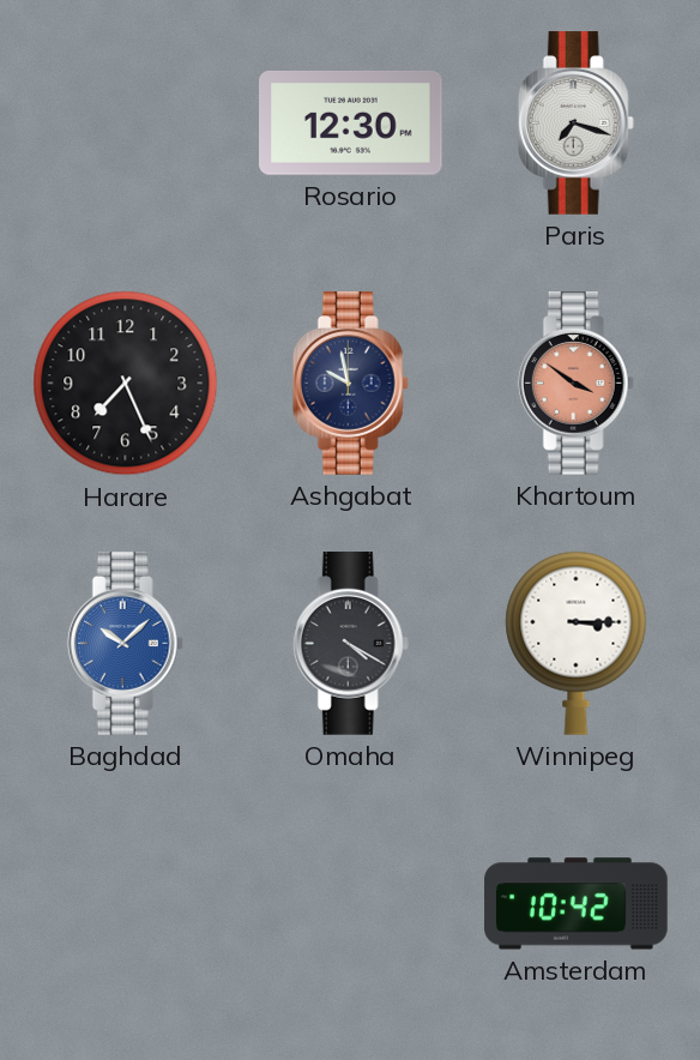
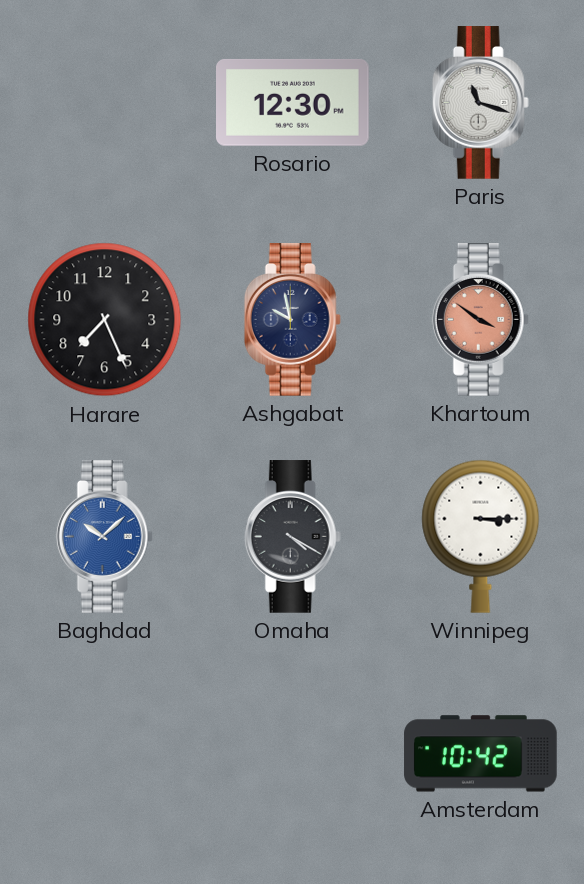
Paris: 7:18 -> 11:18 (480, 103)
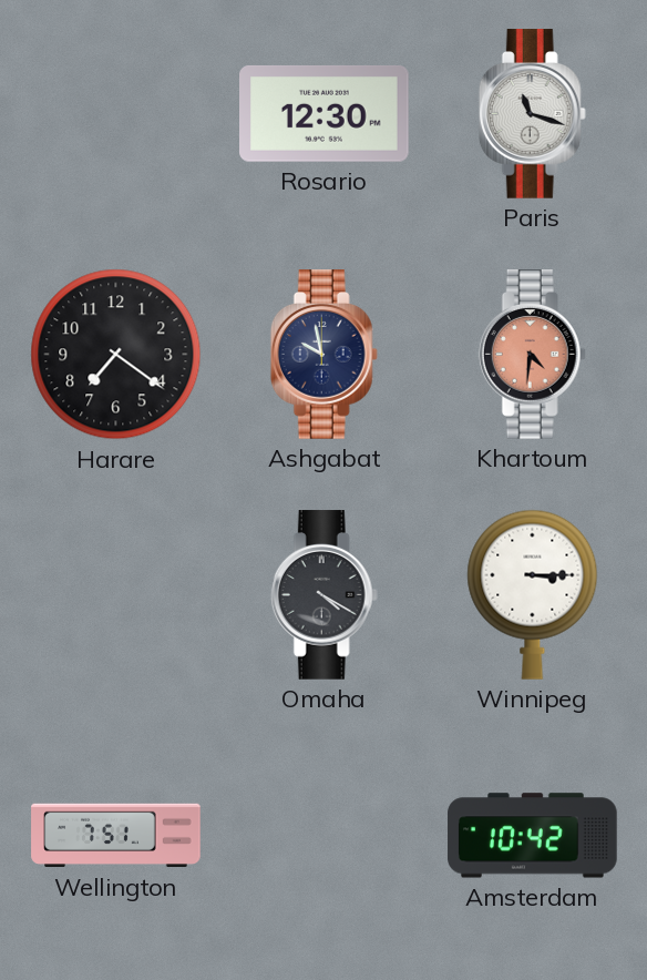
Harare: 7:26 -> 7:21 (116, 355)
Khartoum: 3:51 -> 4:31 (532, 355)
Baghdad: 10:08 -> none (104, 537)
Wellington: none -> 7:51 (116, 836)
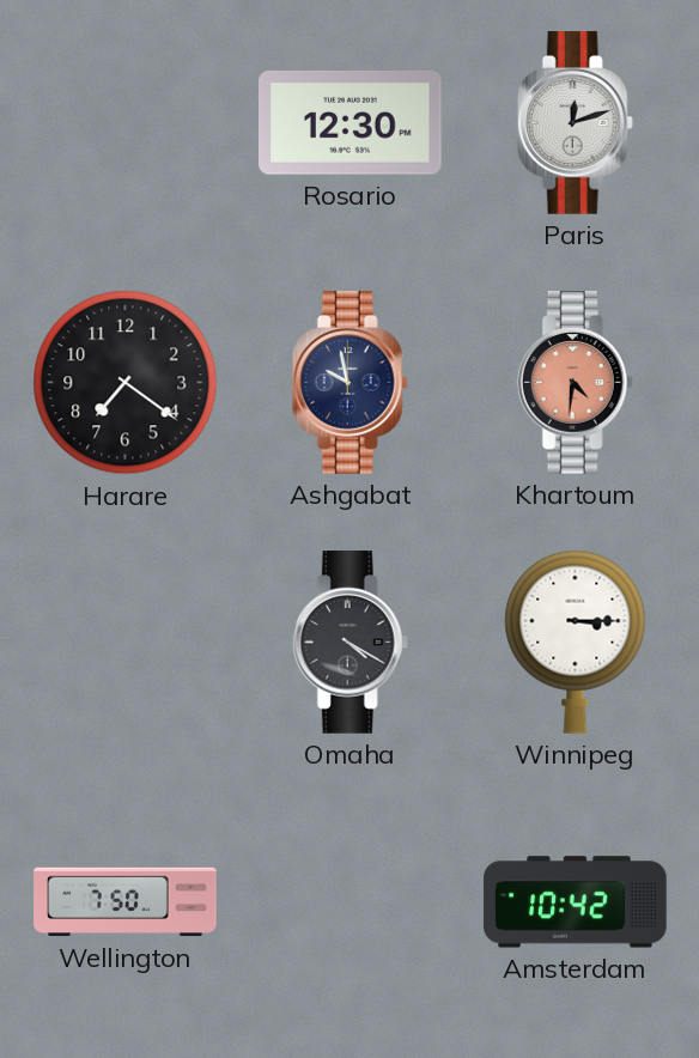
Paris: 11:18 -> 12:12 (575, 123)
Wellington: 7:51 -> 7:50 (126, 902)
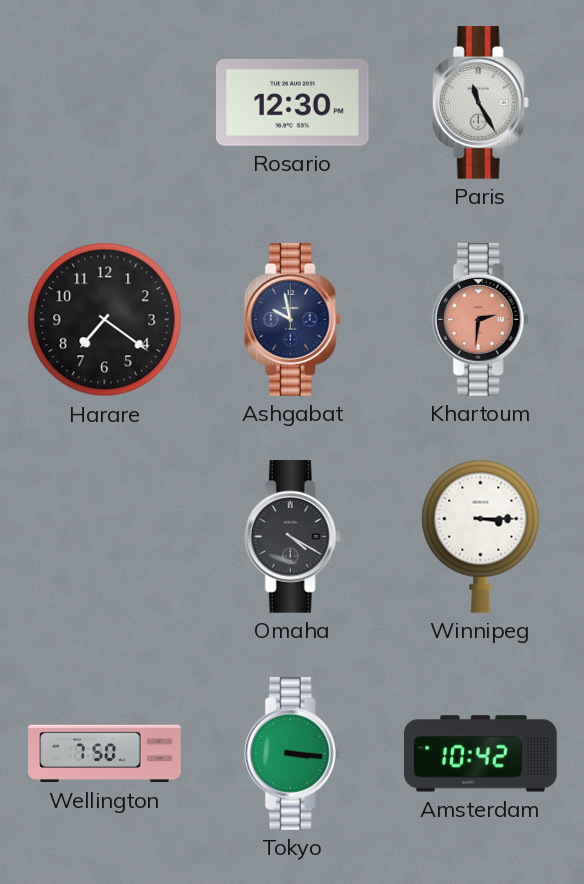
Paris: 12:12 -> 11:25 (480, 103)
Khartoum: 4:31 -> 2:31 (480, 320)
Tokyo: none -> 3:16 (292, 754)
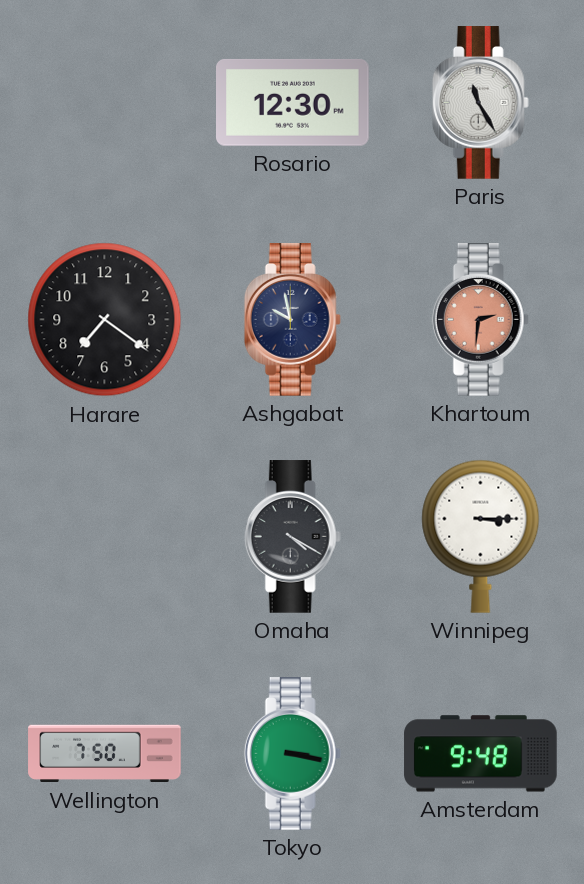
Tokyo: 3:16 -> 3:17 (292, 754)
Amsterdam: 10:42 -> 9:48 (481, 754)
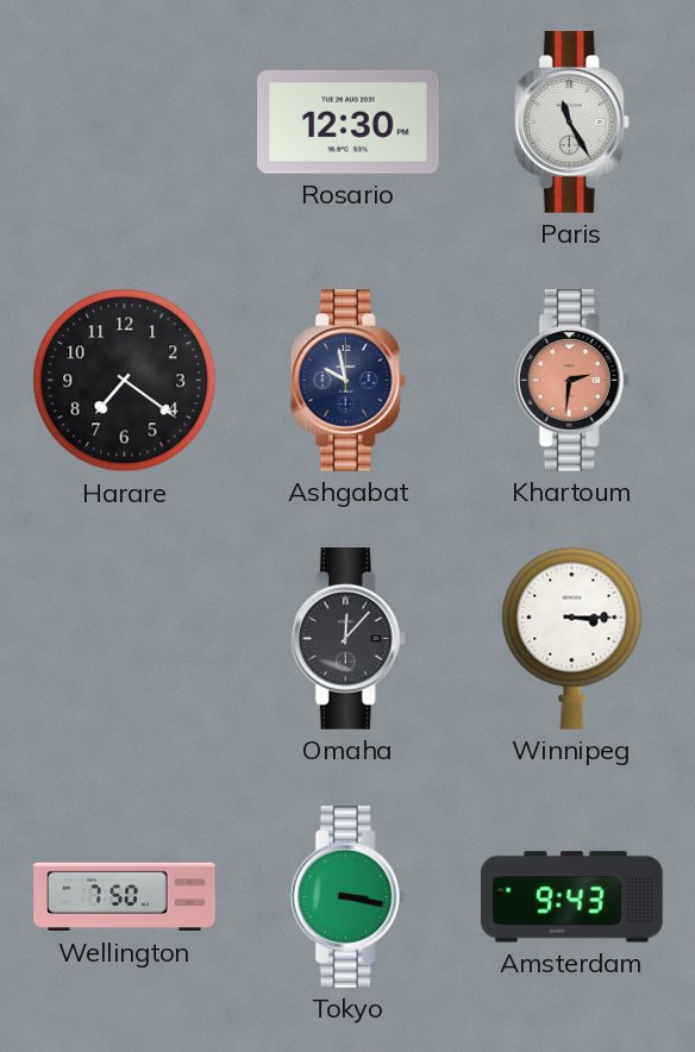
Omaha: 4:20 -> 12:07 (347, 639)
Amsterdam: 9:48 -> 9:43 (572, 897)
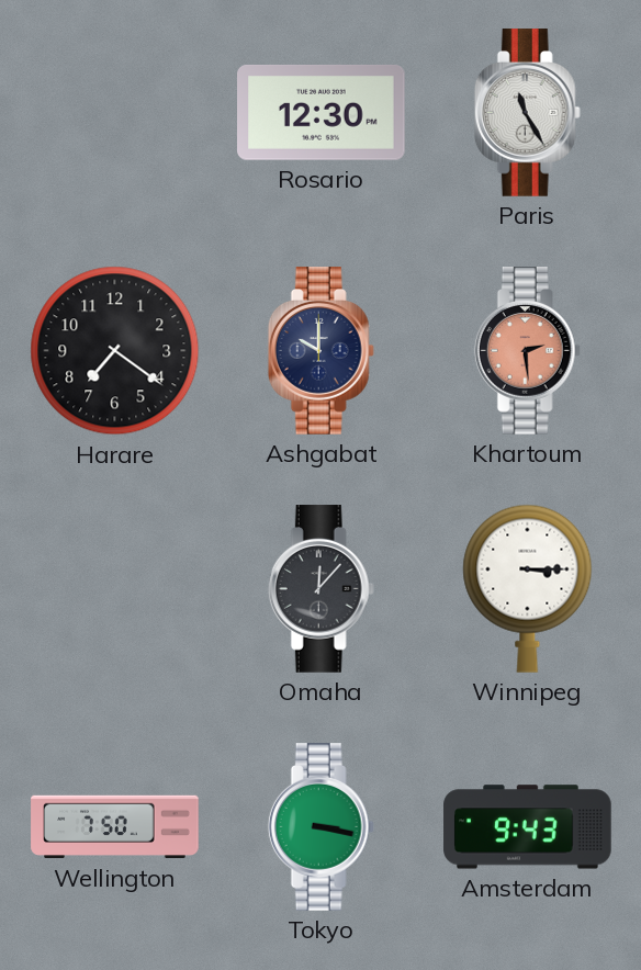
Ashgabat: 9:58 -> 10:00 (320, 351)
Khartoum: 2:31 -> 2:29 (527, 351)
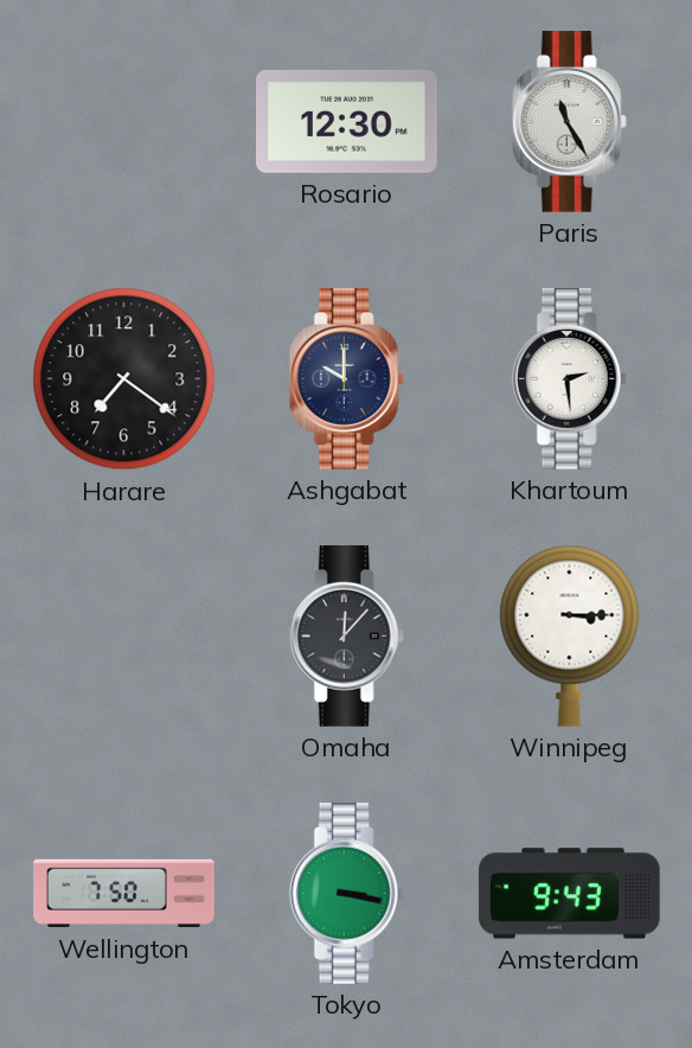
Khartoum dial: salmon -> white (569, 379)
